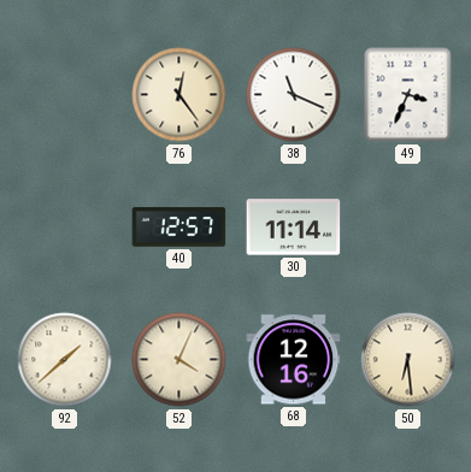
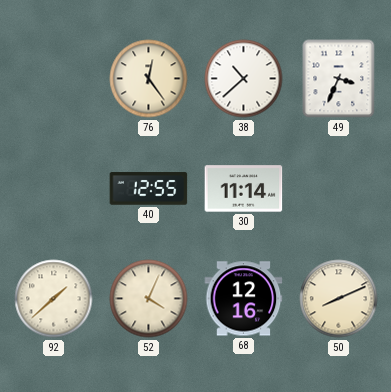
38: 11:19 -> 10:38 (244, 79)
40: 12:57 -> 12:55 (149, 189)
50: 6:29 -> 8:11 (339, 299)
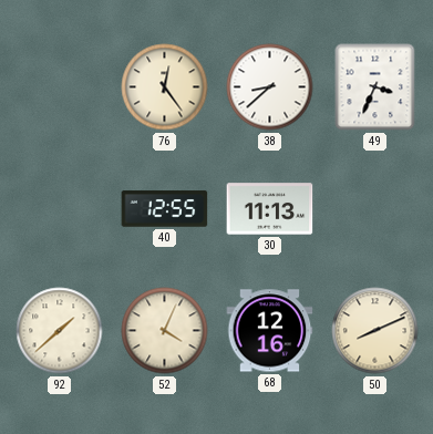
38: 10:38 -> 8:38 (270, 87)
30: 11:14 -> 11:13 (270, 209)
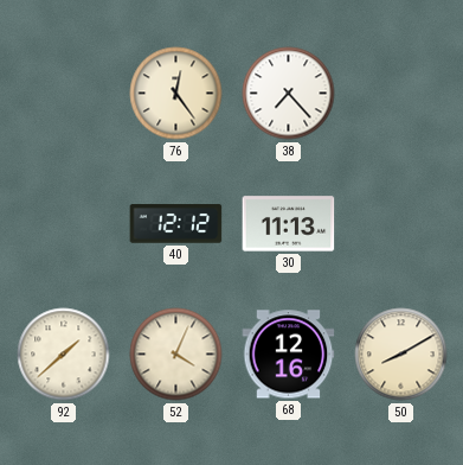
38: 8:38 -> 7:23 (289, 94)
49: 3:34 -> none (375, 87)
40: 12:55 -> 12:12 (176, 224)
50: 8:11 -> 8:10 (401, 355)
